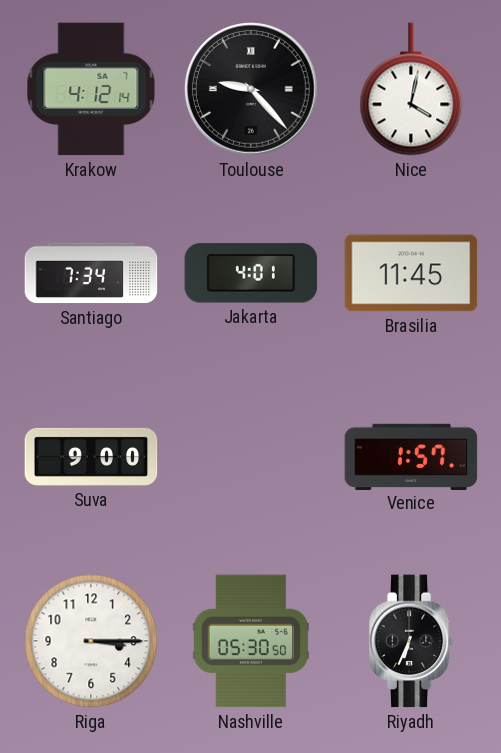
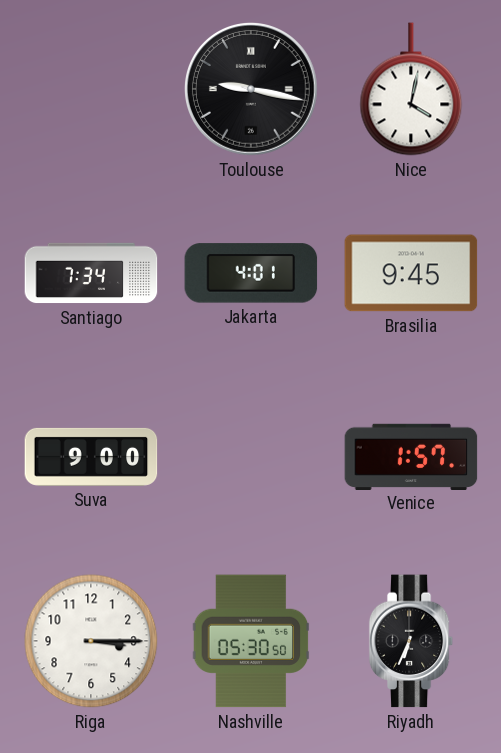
Krakow: 4:12 -> none (91, 89)
Toulouse: 9:23 -> 9:17 (252, 90)
Brasilia: 11:45 -> 9:45 (411, 273)
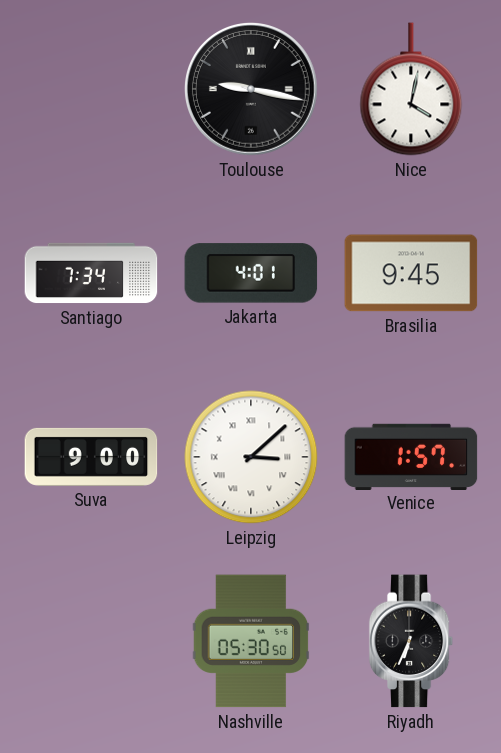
Leipzig: none -> 3:08 (251, 457)
Riga: 3:15 -> none (91, 641)
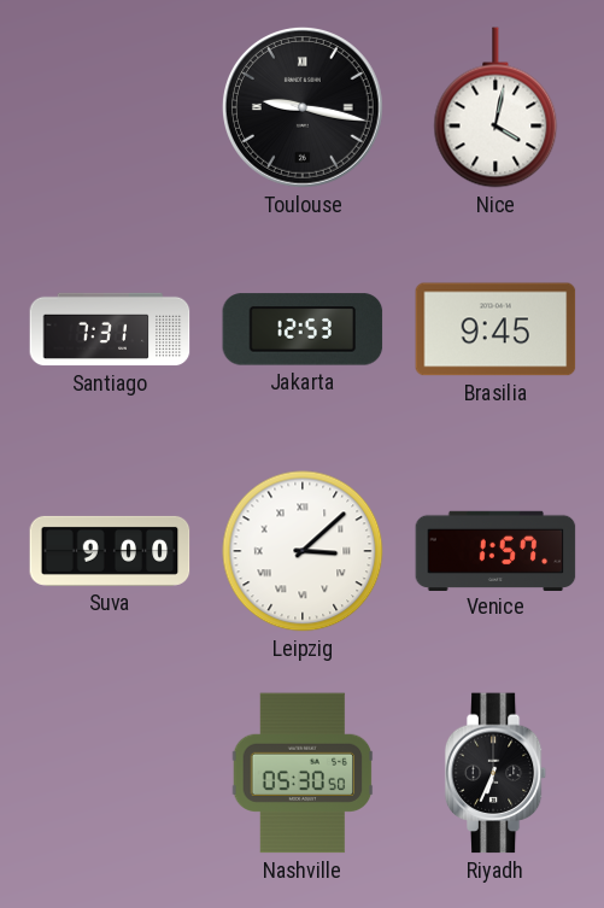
Santiago: 7:34 -> 7:31 (110, 329)
Jakarta: 4:01 -> 12:53 (303, 329)
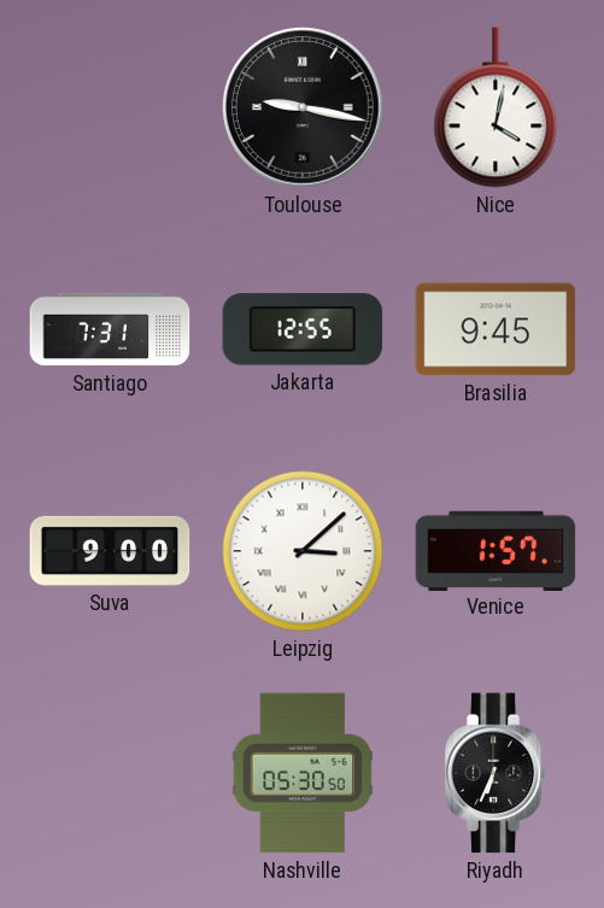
Jakarta: 12:53 -> 12:55 (303, 329)
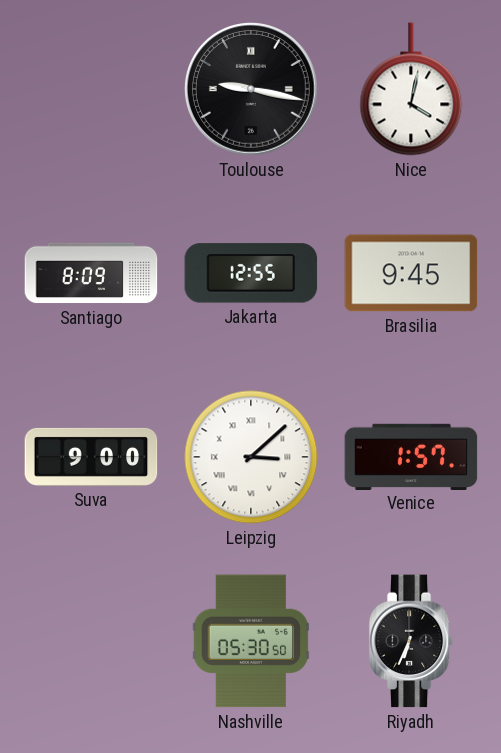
Santiago: 7:31 -> 8:09 (91, 273)
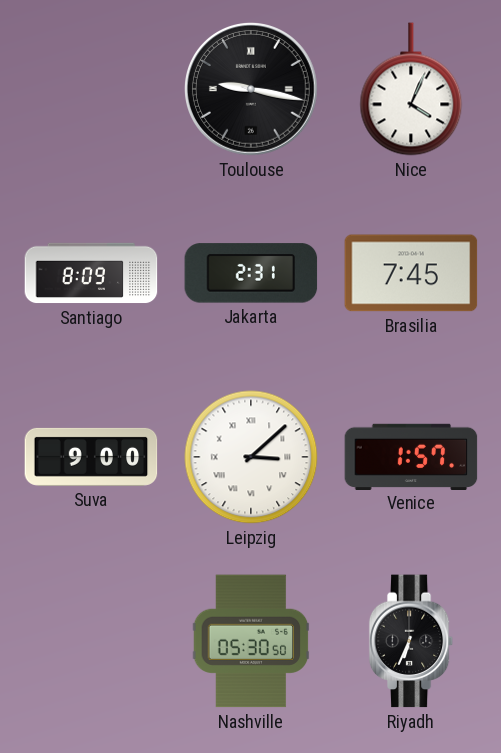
Nice: 4:02 -> 4:04 (411, 89)
Jakarta: 12:55 -> 2:31 (251, 273)
Brasilia: 9:45 -> 7:45 (411, 273)
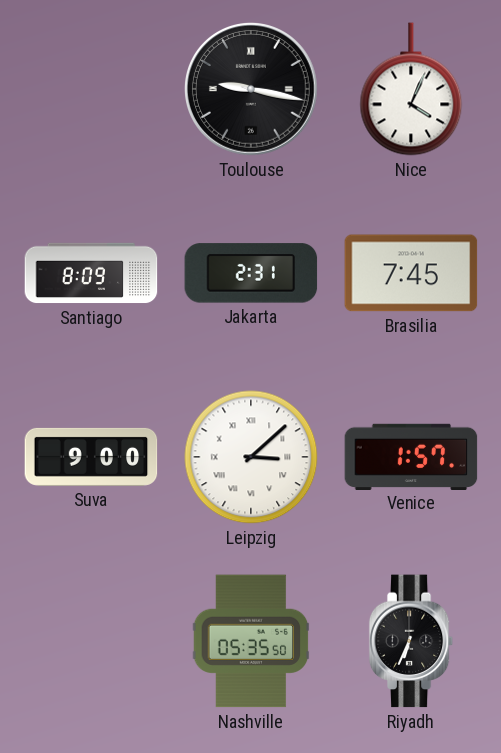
Nashville: 05:30 -> 05:35 (251, 641)
